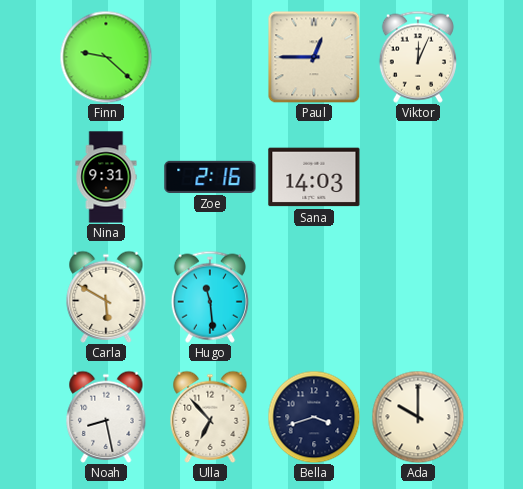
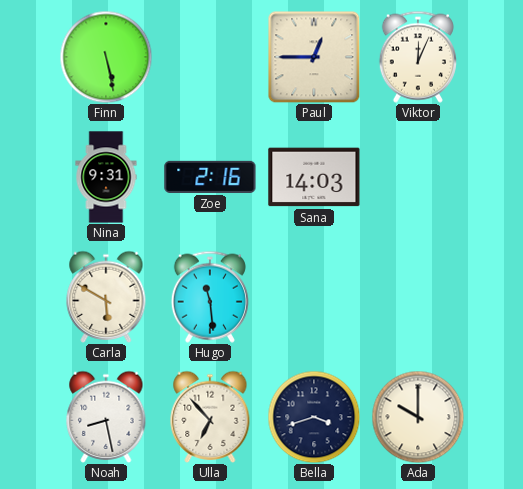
Finn: 9:22 -> 5:28 (106, 57)
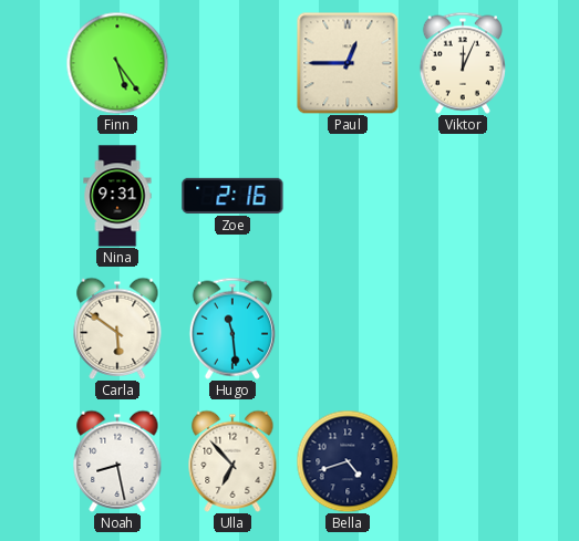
Finn: 5:28 -> 5:24 (117, 63)
Sana: 14:03 -> none (314, 177)
Carla: 5:50 -> 5:51 (117, 329)
Bella: 3:42 -> 4:42 (348, 461)
Ada: 10:00 -> none (418, 417)
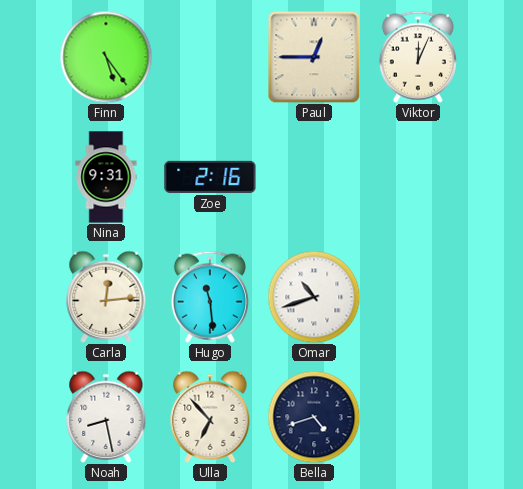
Carla: 5:51 -> 12:14 (106, 297)
Omar: none -> 10:42 (314, 297)
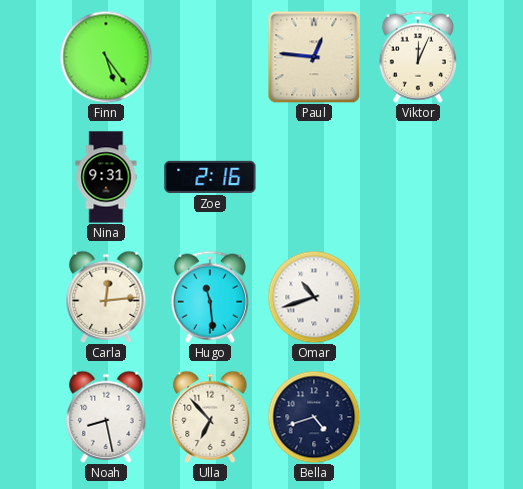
Paul: 12:45 -> 12:46 (314, 57)
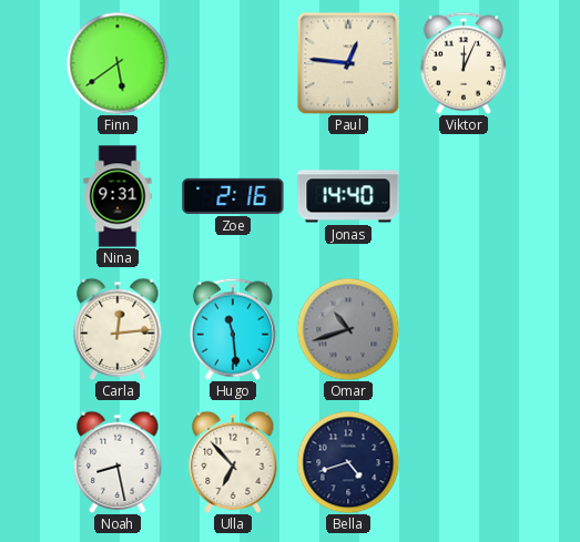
Finn: 5:24 -> 5:39 (118, 63)
Jonas: none -> 14:40 (348, 196)
Omar dial: white -> grey (348, 329)
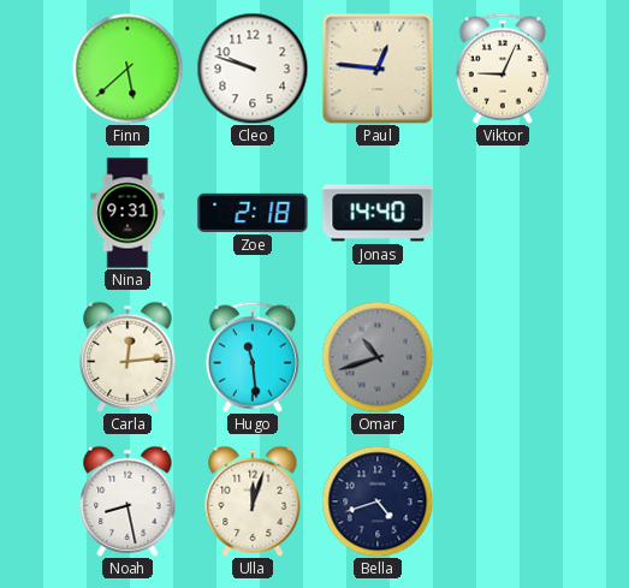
Finn: 5:39 -> 5:38 (127, 69)
Cleo: none -> 9:48 (253, 69)
Viktor: 12:04 -> 9:04 (503, 69)
Zoe: 2:16 -> 2:18 (253, 213)
Ulla: 6:53 -> 12:03 (253, 501)
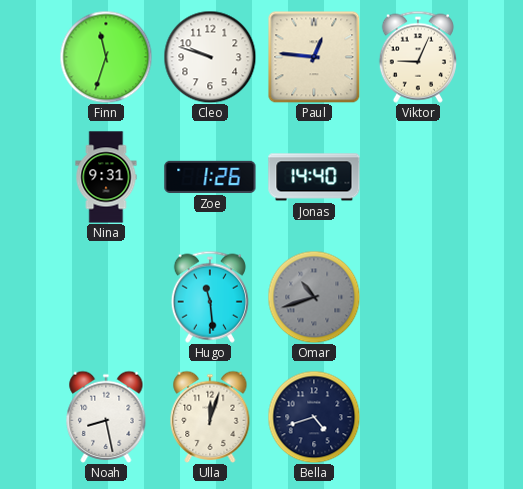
Finn: 5:38 -> 11:33 (106, 57)
Zoe: 2:18 -> 1:26 (210, 177)
Carla: 12:14 -> none (127, 357)
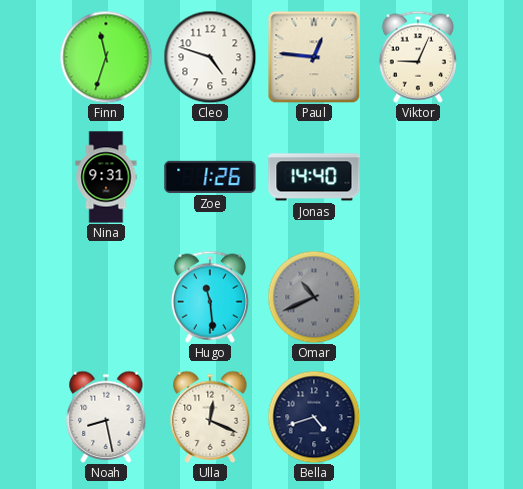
Cleo: 9:48 -> 4:48 (210, 57)
Omar: 10:42 -> 10:41 (314, 297)
Ulla: 12:03 -> 12:19 (210, 417)
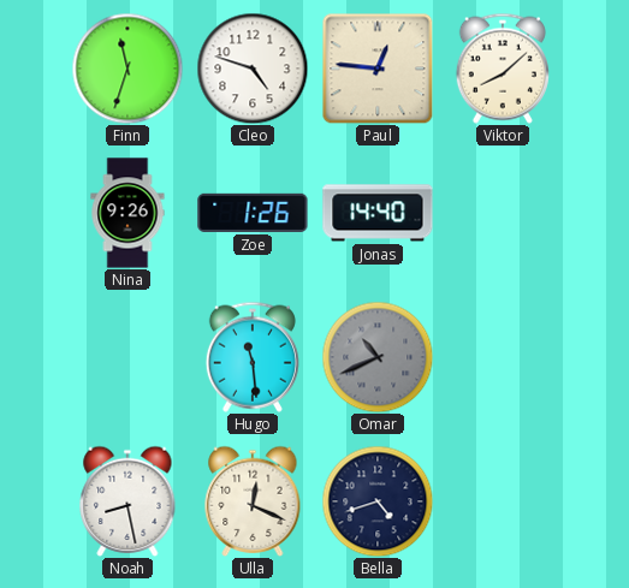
Viktor: 9:04 -> 8:08 (503, 69)
Nina: 9:31 -> 9:26 (127, 213)
